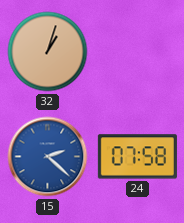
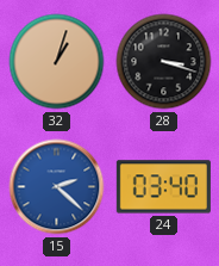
28: none -> 3:18 (164, 62)
24: 07:58 -> 03:40 (163, 187)
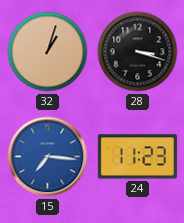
15: 2:22 -> 7:16 (48, 157)
24: 03:40 -> 11:23 (137, 157)
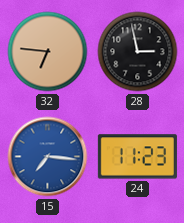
32: 1:03 -> 6:46 (48, 52)
28: 3:18 -> 2:58 (138, 52)
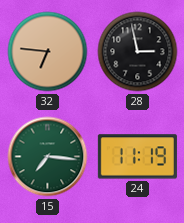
15 dial: blue -> green (48, 157)
24: 11:23 -> 11:19 (137, 157)
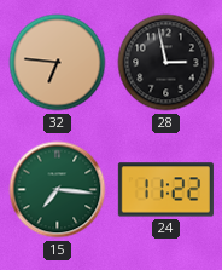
24: 11:19 -> 11:22 (165, 190)
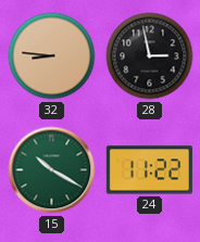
32: 6:46 -> 8:46 (52, 56)
15: 7:16 -> 10:20 (52, 170)
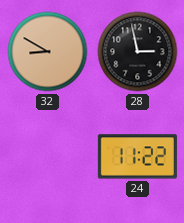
32: 8:46 -> 8:50 (48, 52)
15: 10:20 -> none (52, 170)
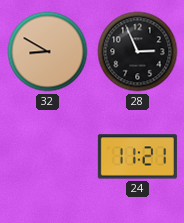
28: 2:58 -> 2:56 (138, 52)
24: 11:22 -> 11:21 (137, 157)
